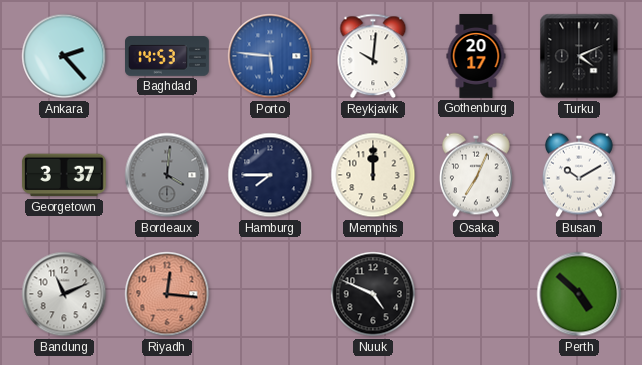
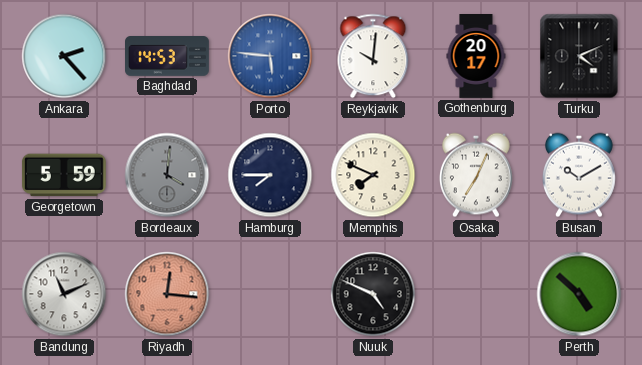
Georgetown: 3:37 -> 5:59 (64, 175)
Memphis: 12:00 -> 7:49 (373, 175)
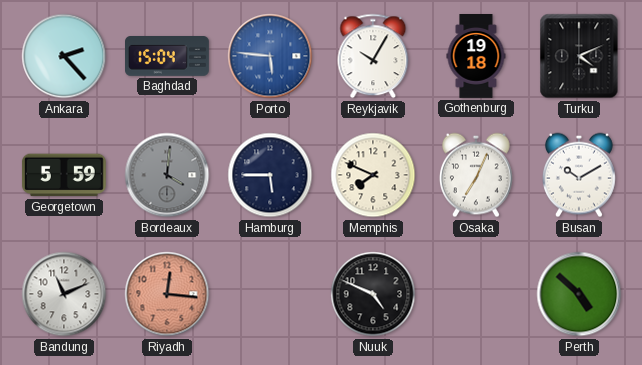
Baghdad: 14:53 -> 15:04 (168, 57)
Reykjavik: 10:01 -> 10:05 (373, 56)
Gothenburg: 20:17 -> 19:18 (476, 57)
Hamburg: 7:45 -> 5:45 (270, 175)
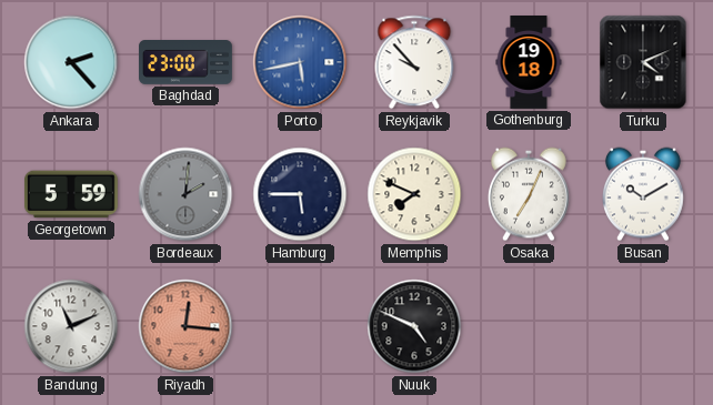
Baghdad: 15:04 -> 23:00 (187, 63)
Porto: 5:46 -> 5:43 (300, 62)
Reykjavik: 10:05 -> 9:53 (414, 62)
Bordeaux: 4:01 -> 2:01 (185, 194)
Perth: 4:52 -> none (579, 294)
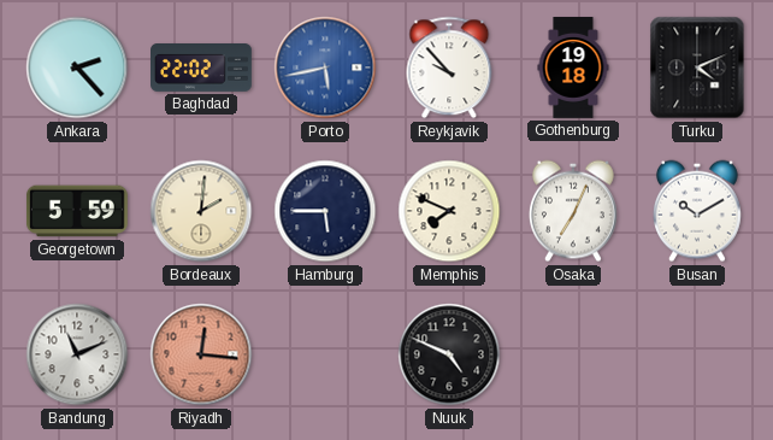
Baghdad: 23:00 -> 22:02 (202, 69)
Bordeaux dial: grey -> cream (201, 211)
